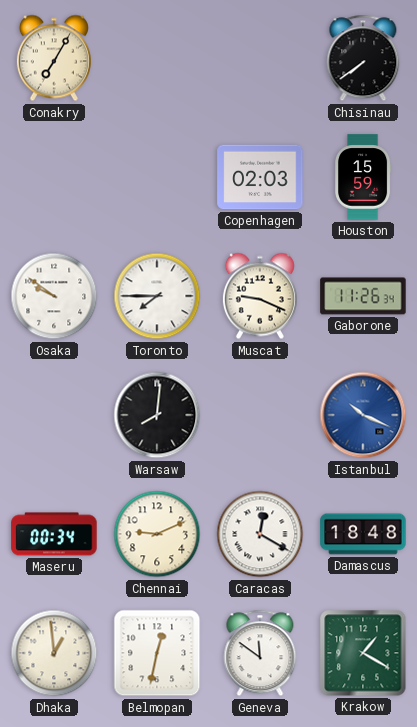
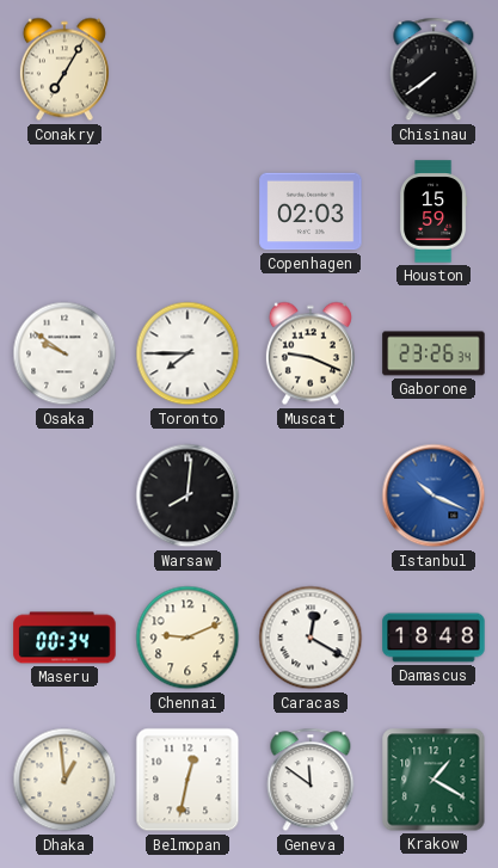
Gaborone: 11:26 -> 23:26 (434, 353)
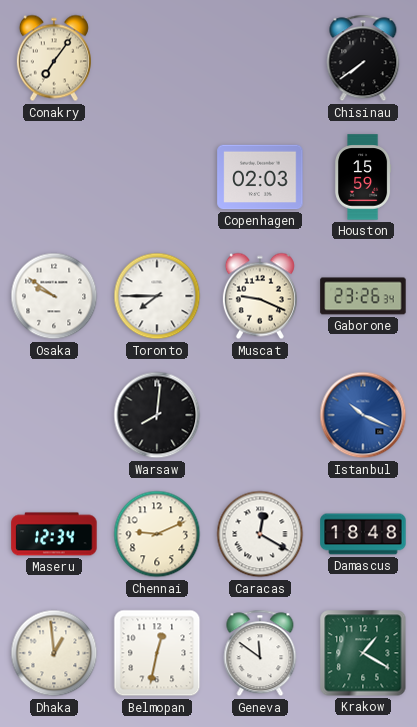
Conakry: 7:05 -> 7:06 (54, 58)
Maseru: 00:34 -> 12:34 (54, 534)
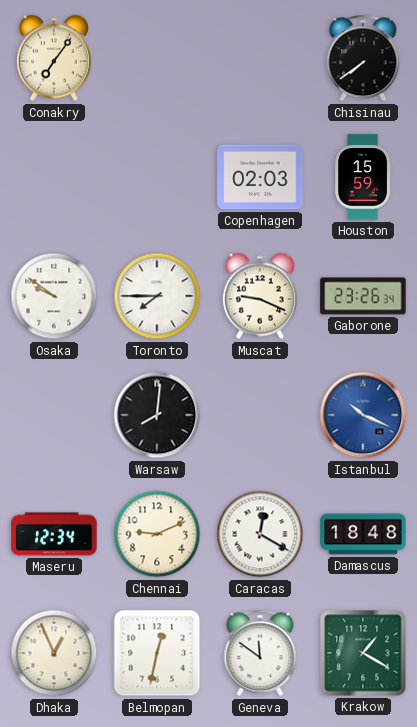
Dhaka: 12:59 -> 12:56 (54, 653)
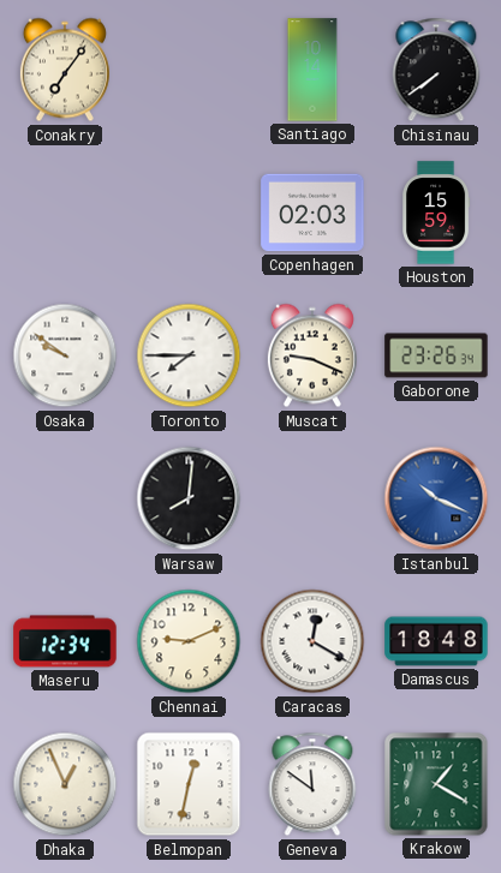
Santiago: none -> 10:14 (312, 70)
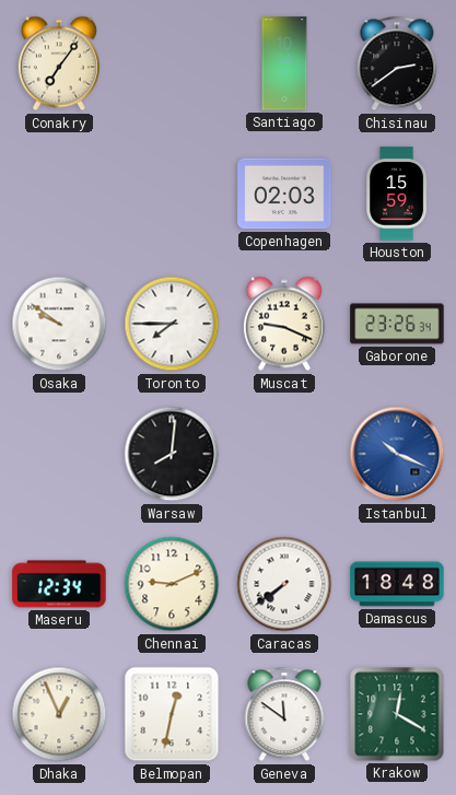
Chisinau: 7:39 -> 2:39 (397, 63)
Caracas: 12:20 -> 7:39 (284, 584)
Krakow: 1:20 -> 12:20 (397, 714)
